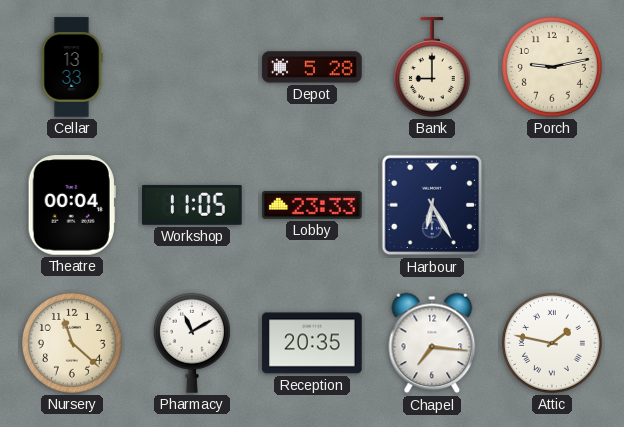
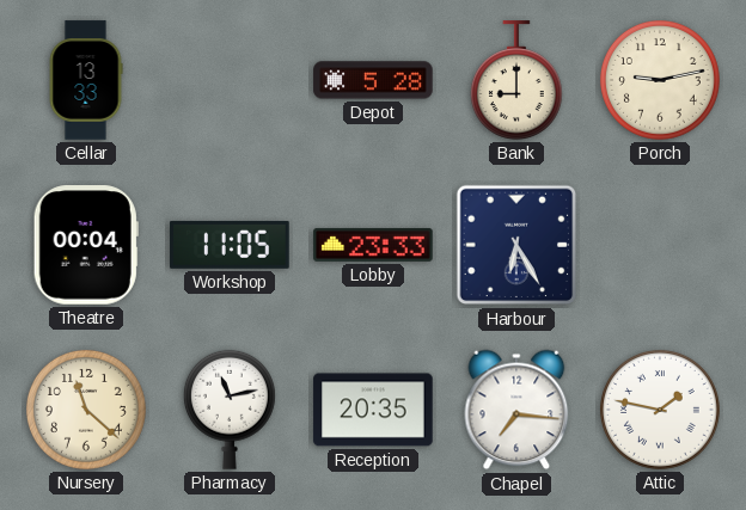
Pharmacy: 11:10 -> 11:13 (230, 410)
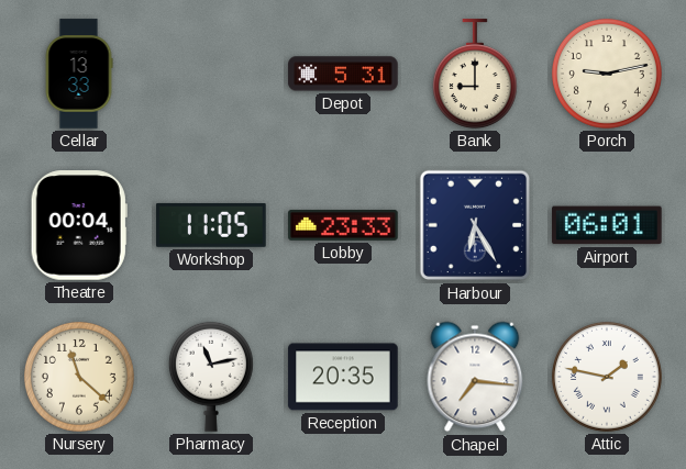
Depot: 5:28 -> 5:31 (343, 74)
Airport: none -> 06:01 (607, 225)
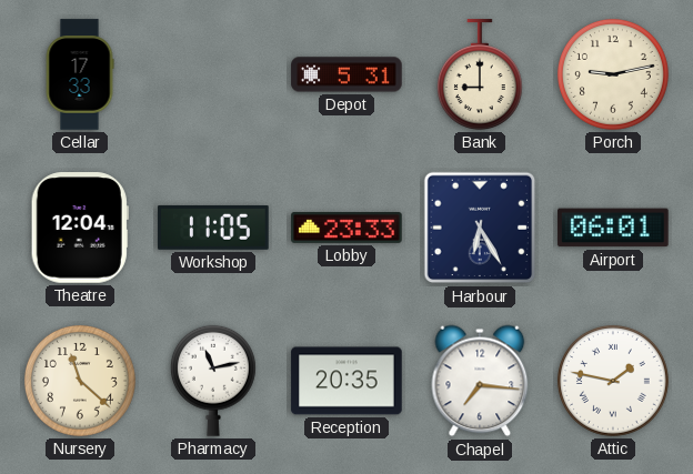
Cellar: 13:33 -> 17:33 (80, 74)
Theatre: 00:04 -> 12:04 (80, 228)
